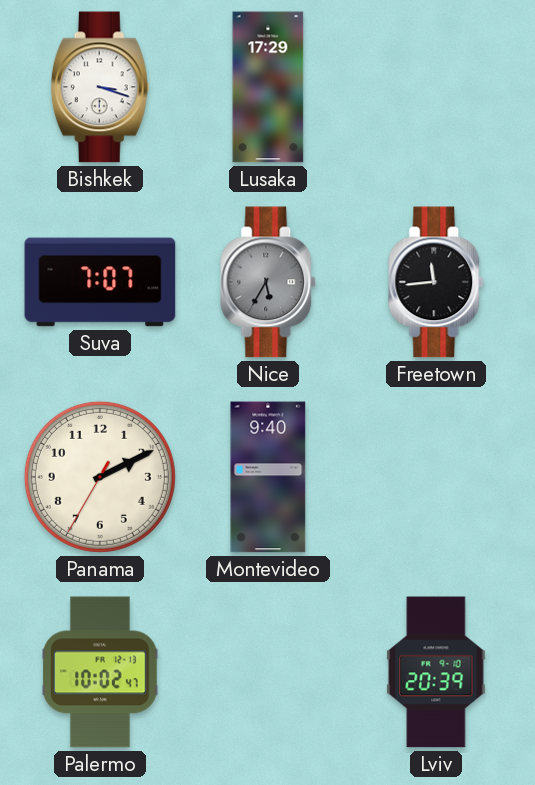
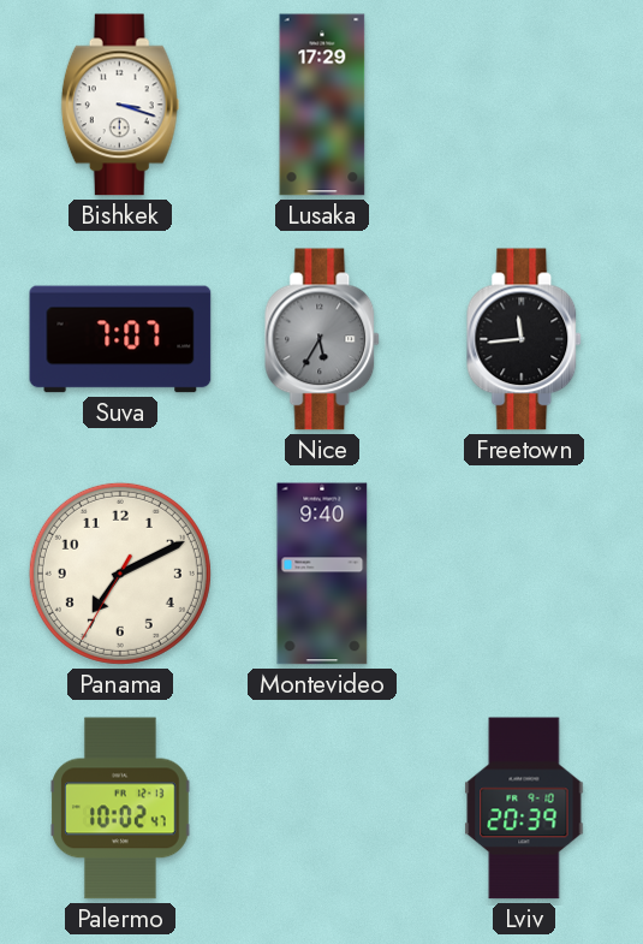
Panama: 2:10 -> 7:10 (120, 574)
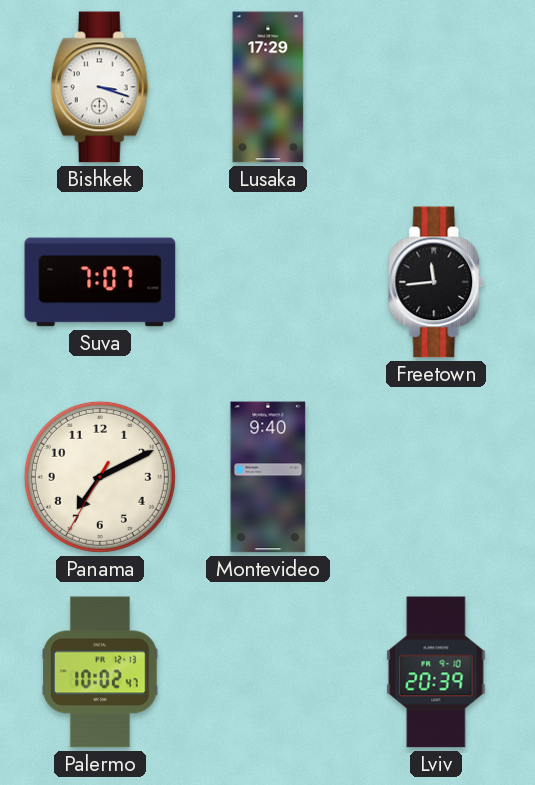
Nice: 5:35 -> none (323, 339)
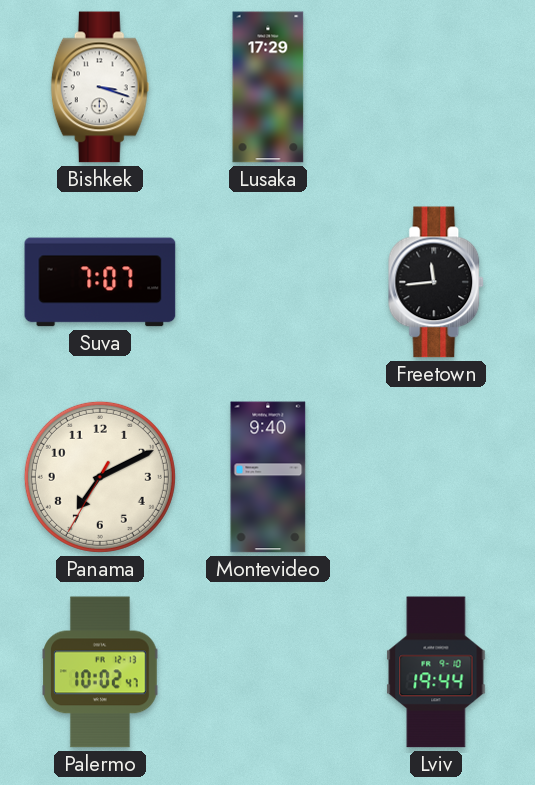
Lviv: 20:39 -> 19:44 (436, 672)
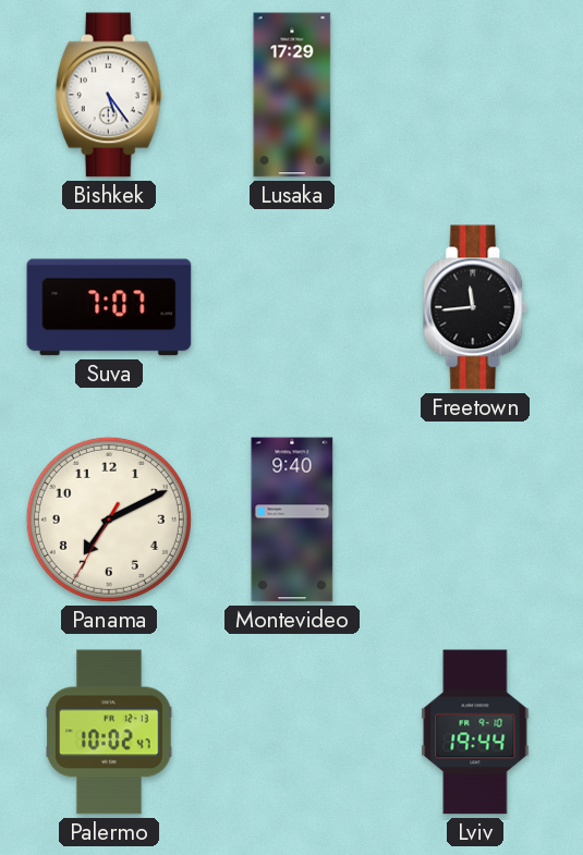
Bishkek: 3:18 -> 5:24 (109, 95)
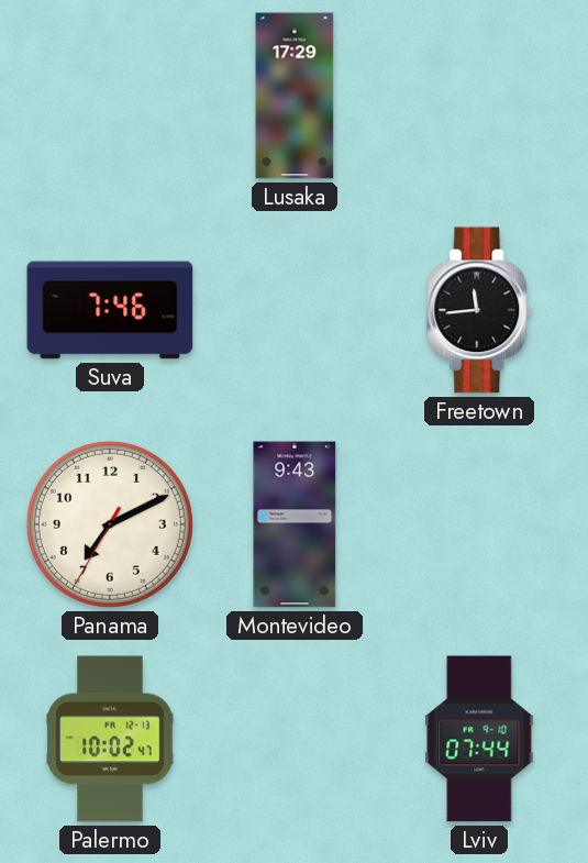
Bishkek: 5:24 -> none (109, 95)
Suva: 7:07 -> 7:46 (110, 310)
Montevideo: 9:40 -> 9:43 (295, 524)
Lviv: 19:44 -> 07:44 (479, 739)
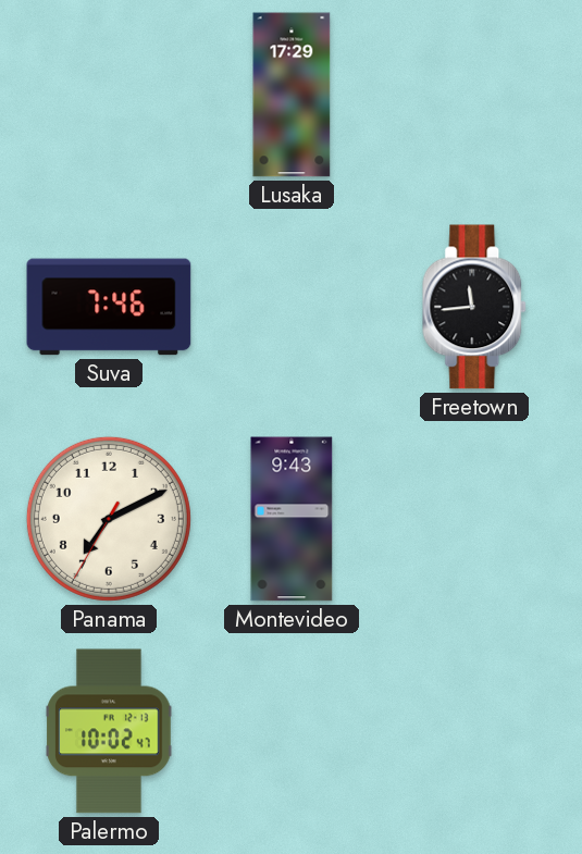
Lviv: 07:44 -> none (479, 739)
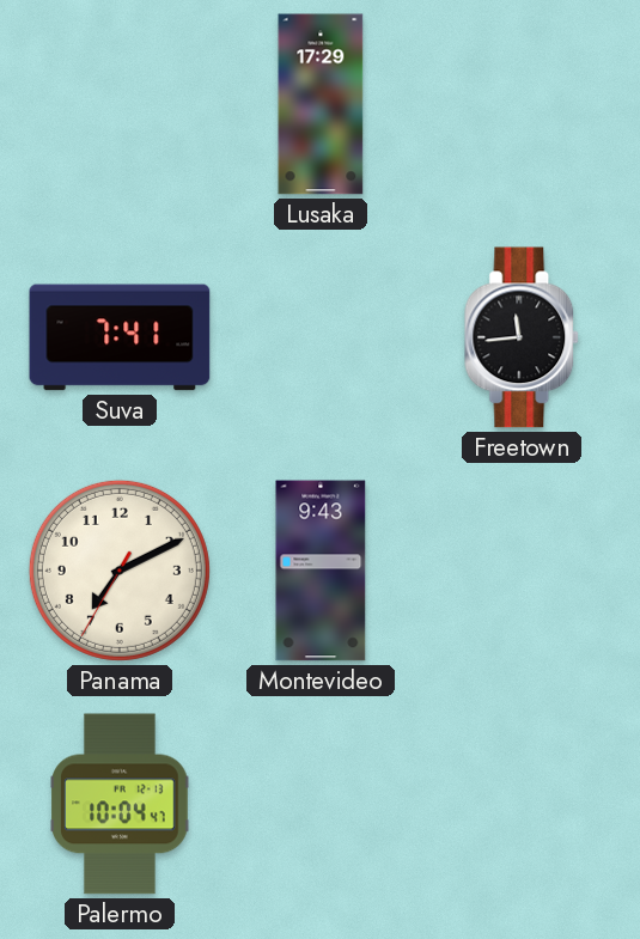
Suva: 7:46 -> 7:41 (120, 337)
Palermo: 10:02 -> 10:04 (120, 804)
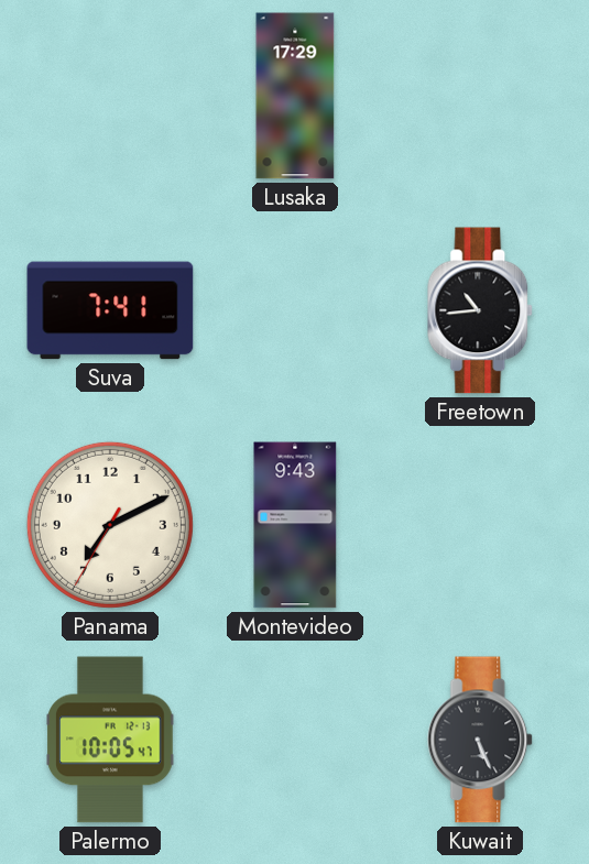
Freetown: 11:44 -> 10:44 (481, 310)
Palermo: 10:04 -> 10:05 (110, 740)
Kuwait: none -> 5:26 (481, 740)
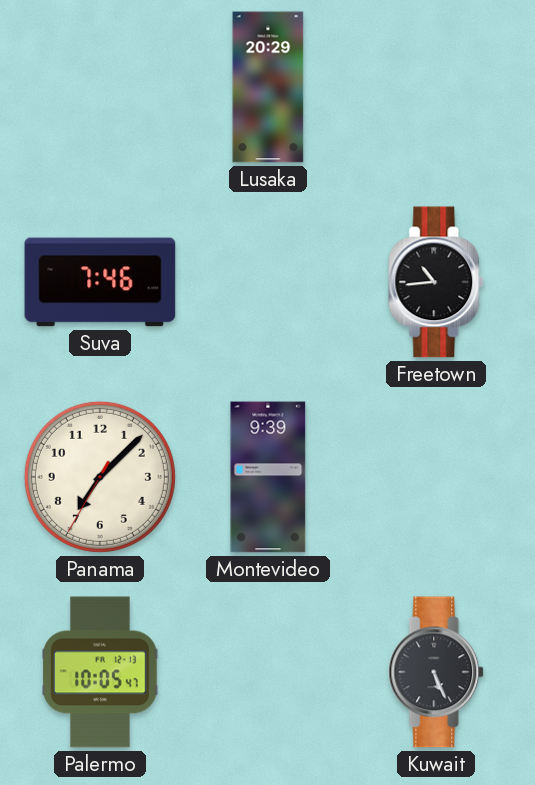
Lusaka: 17:29 -> 20:29 (268, 87)
Suva: 7:41 -> 7:46 (100, 282)
Panama: 7:10 -> 7:07 (100, 477)
Montevideo: 9:43 -> 9:39 (268, 477)
